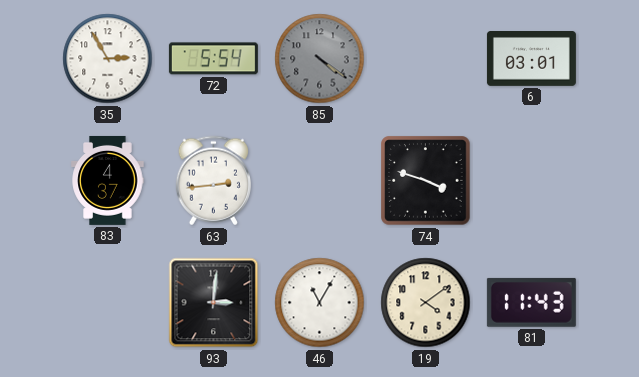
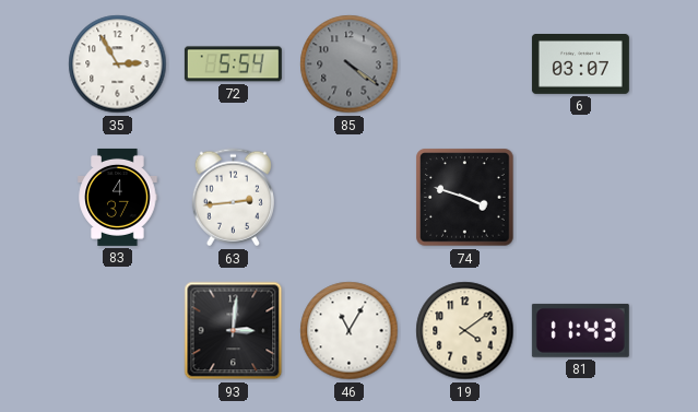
6: 03:01 -> 03:07 (580, 64)
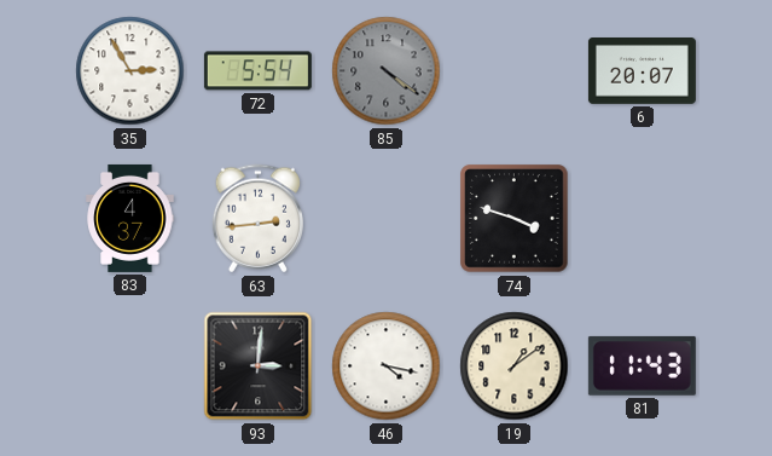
6: 03:07 -> 20:07 (642, 71)
46: 11:05 -> 4:17 (387, 366)
19: 4:09 -> 1:09 (515, 366)
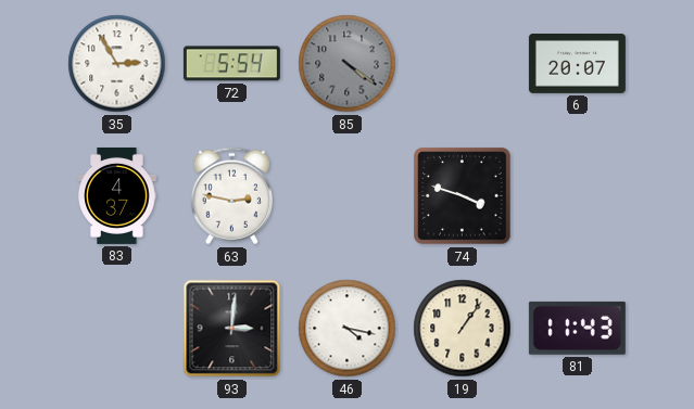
63: 2:44 -> 2:47 (231, 196)
19: 1:09 -> 1:06 (463, 329)
